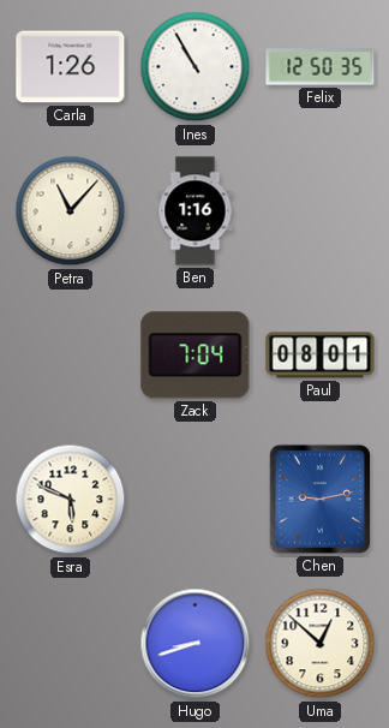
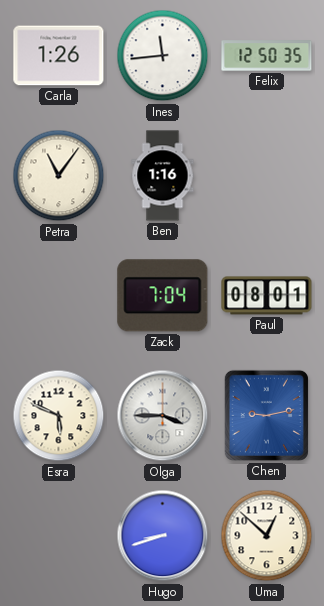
Ines: 10:55 -> 11:44 (163, 56)
Petra: 11:07 -> 11:06 (59, 176)
Olga: none -> 3:45 (163, 416)
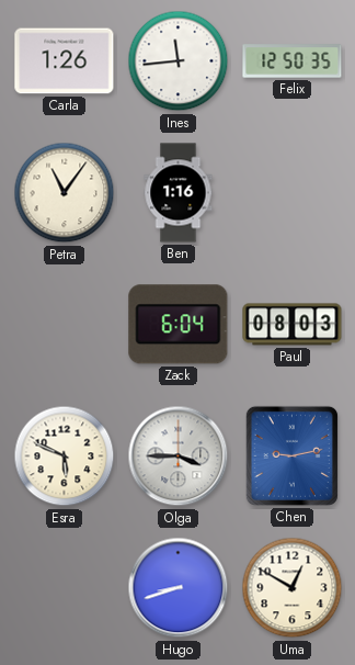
Zack: 7:04 -> 6:04 (179, 325)
Paul: 08:01 -> 08:03 (293, 325)
Uma: 12:52 -> 12:50 (293, 588)
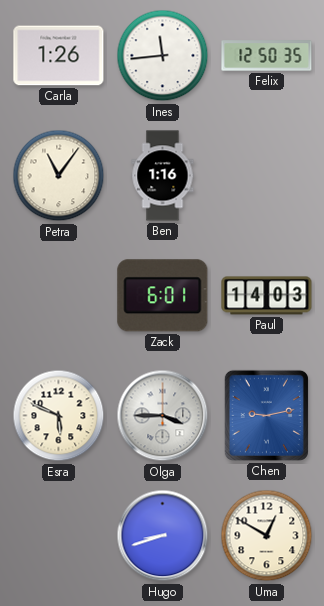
Zack: 6:04 -> 6:01 (163, 296)
Paul: 08:03 -> 14:03 (267, 296)
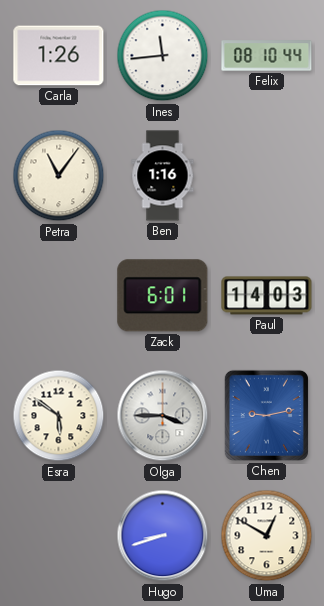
Felix: 12:50 -> 08:10 (267, 56)
Esra: 5:49 -> 5:51 (59, 416)
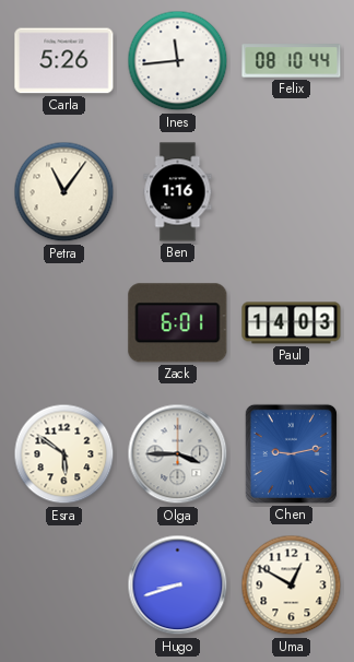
Carla: 1:26 -> 5:26 (64, 61)
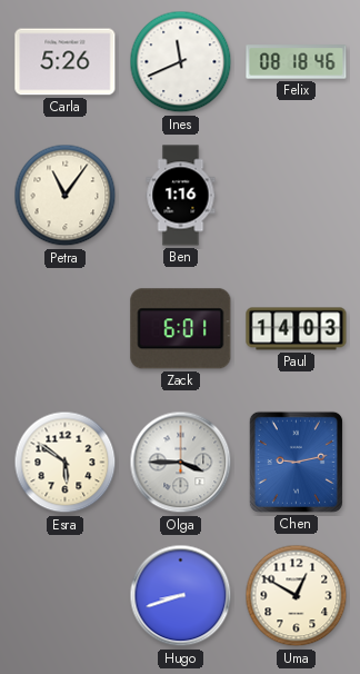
Ines: 11:44 -> 11:41 (181, 62)
Felix: 08:10 -> 08:18 (297, 62)
